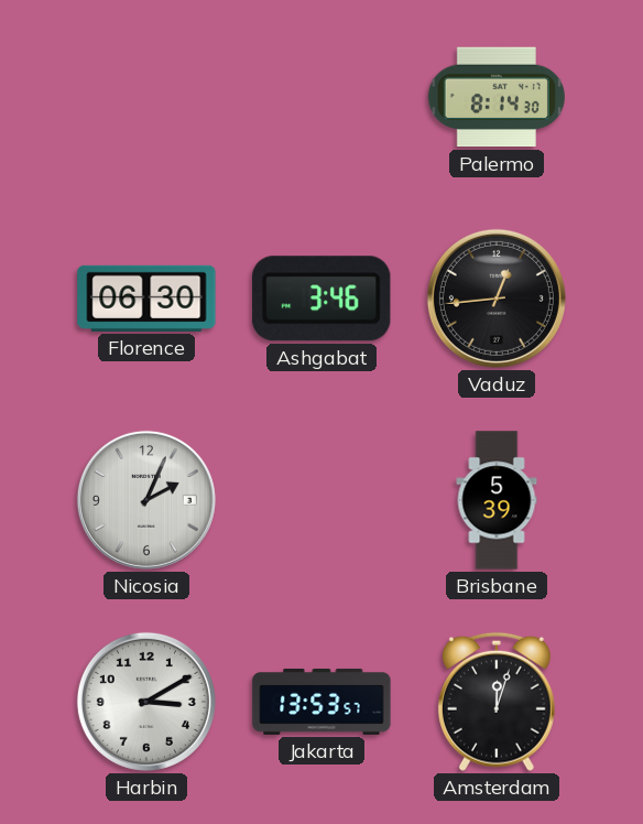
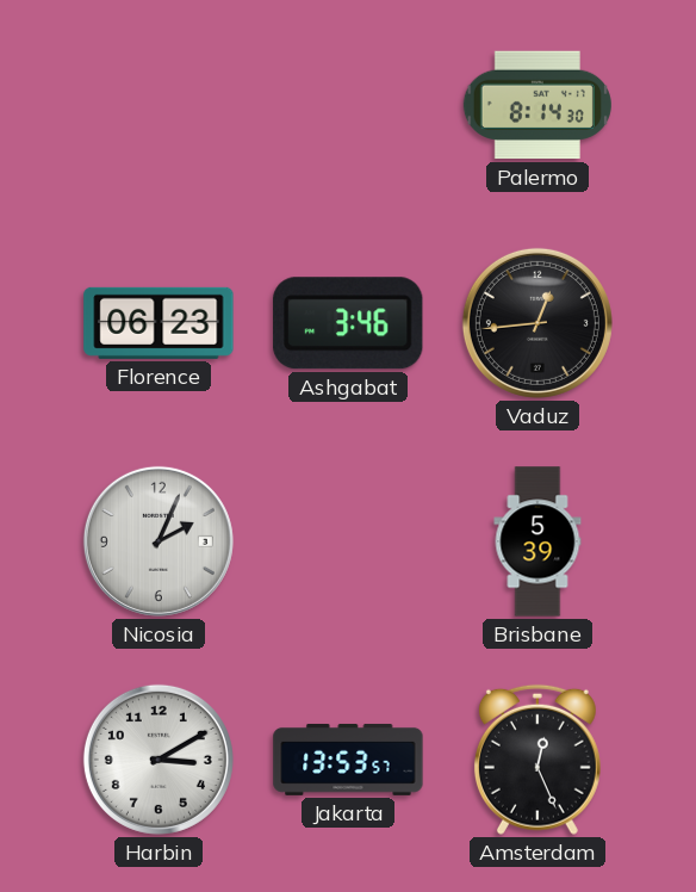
Florence: 06:30 -> 06:23 (159, 323)
Amsterdam: 12:03 -> 12:26 (537, 760)
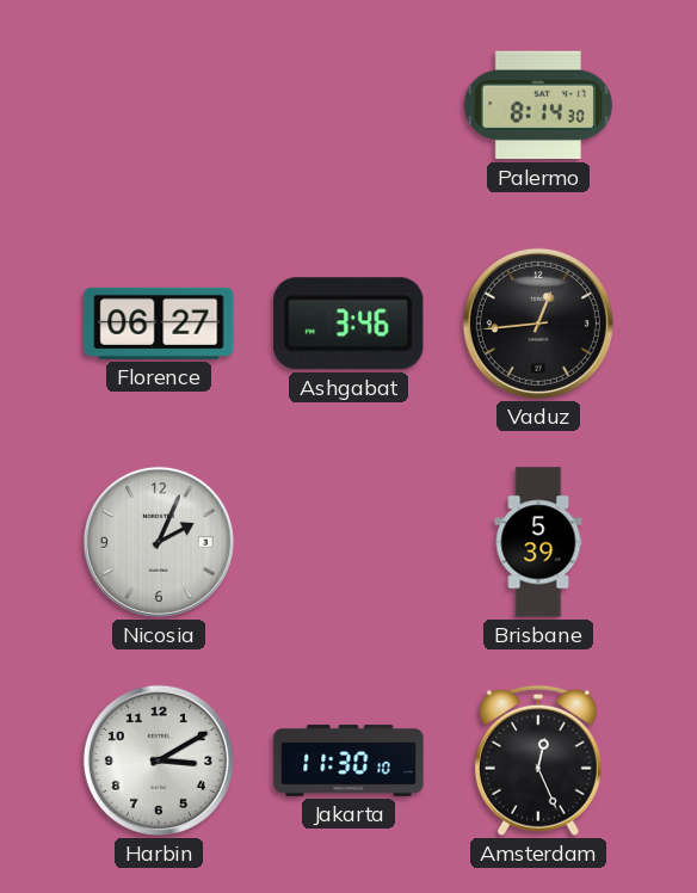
Florence: 06:23 -> 06:27 (159, 324)
Jakarta: 13:53 -> 11:30 (348, 760)
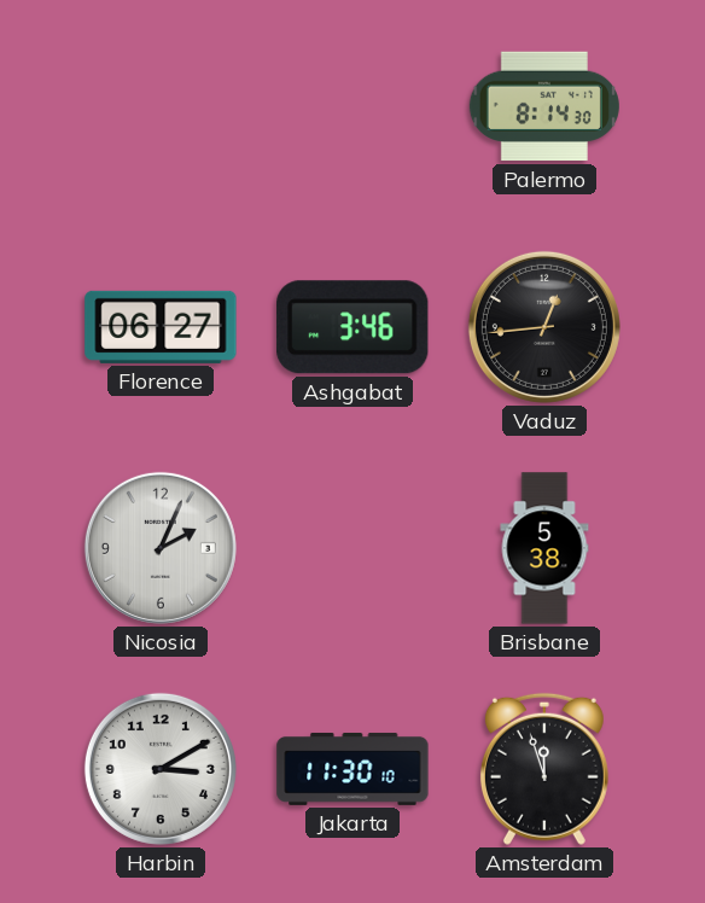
Brisbane: 5:39 -> 5:38 (544, 548)
Amsterdam: 12:26 -> 11:57 (544, 769)
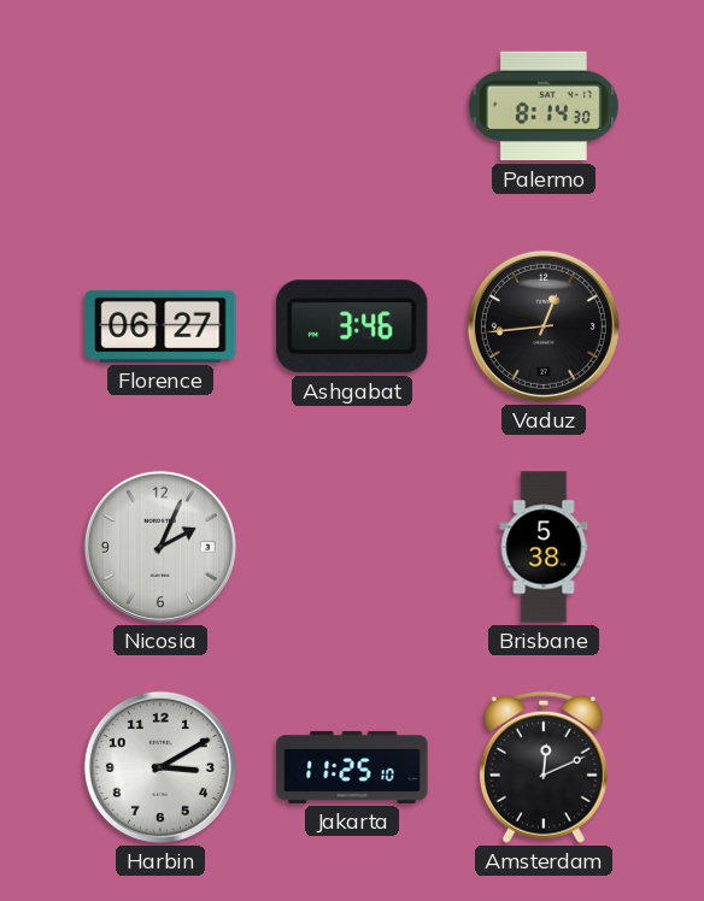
Jakarta: 11:30 -> 11:25 (352, 767)
Amsterdam: 11:57 -> 12:11 (544, 767)
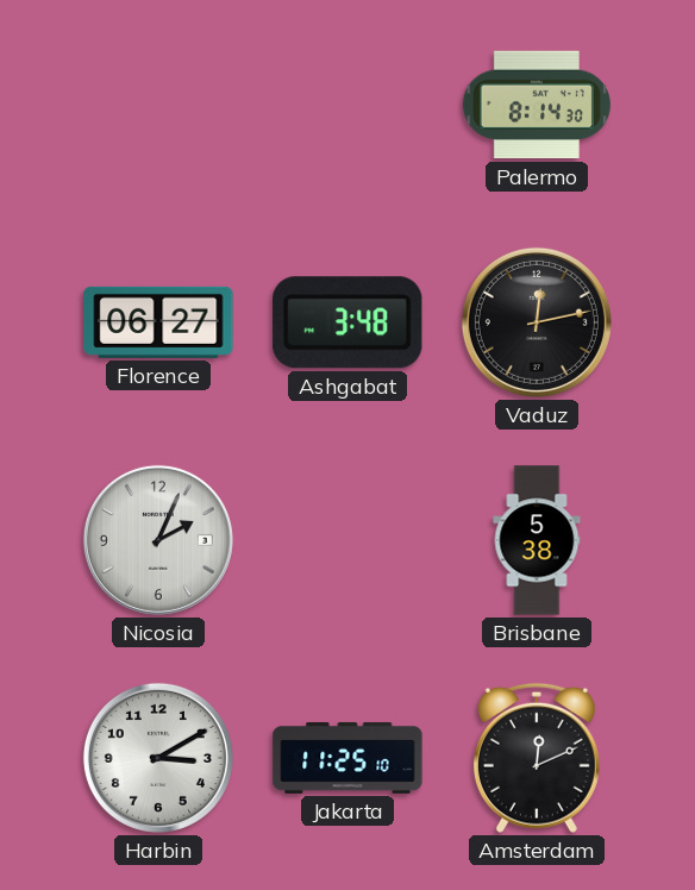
Ashgabat: 3:46 -> 3:48 (347, 322)
Vaduz: 12:44 -> 12:13 (537, 322)
